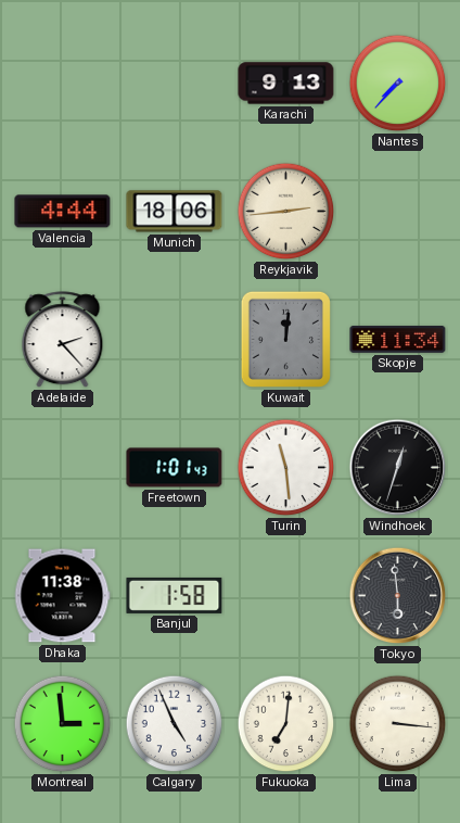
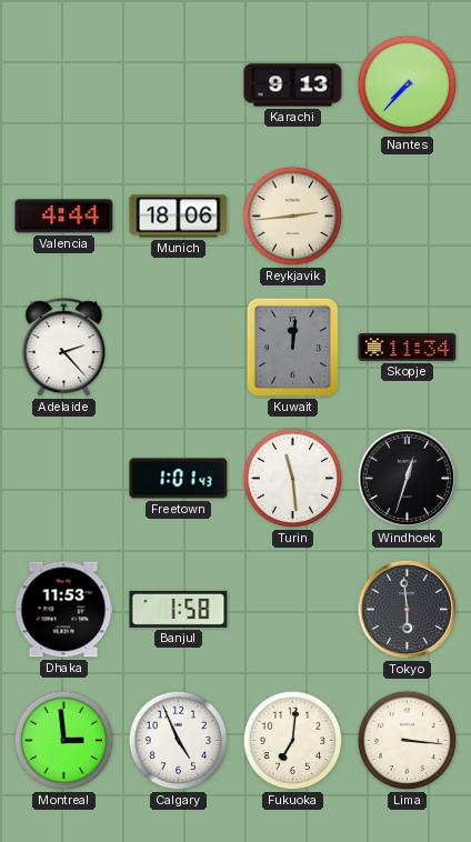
Dhaka: 11:38 -> 11:53 (63, 610)
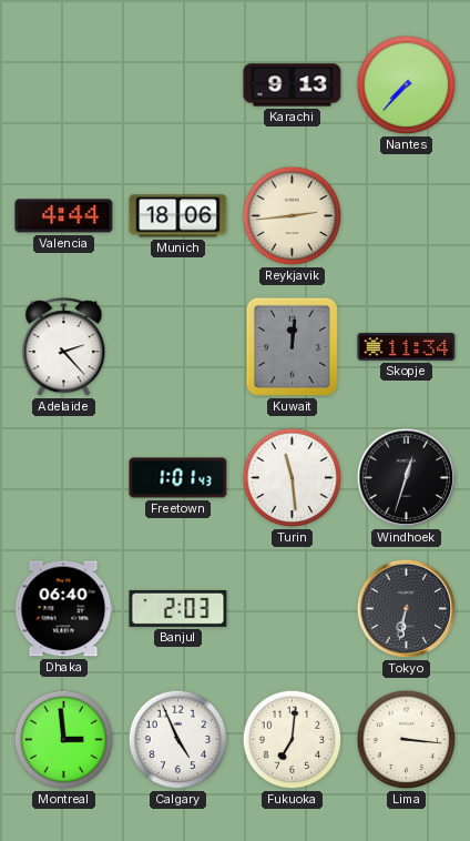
Dhaka: 11:53 -> 06:40 (63, 609)
Banjul: 1:58 -> 2:03 (178, 608)
Tokyo: 5:59 -> 6:32 (407, 609)
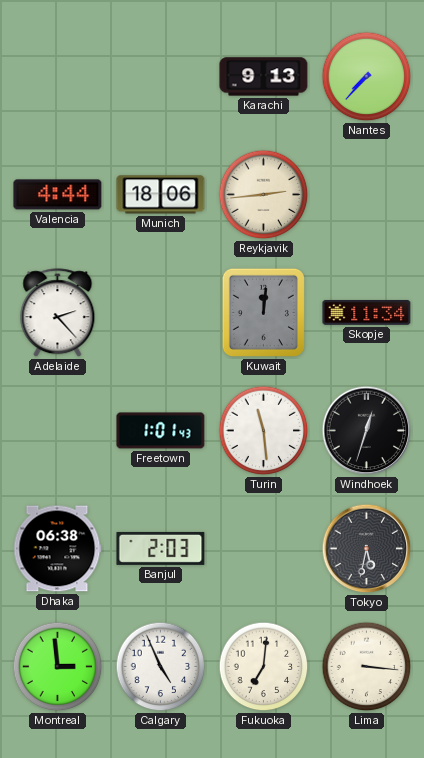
Dhaka: 06:40 -> 06:38 (57, 549)
Tokyo: 6:32 -> 5:32 (367, 549)
